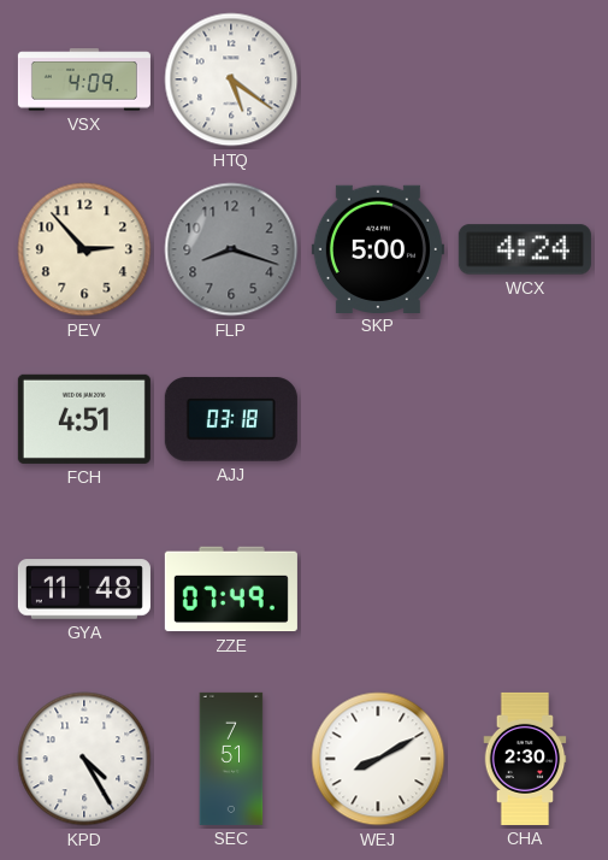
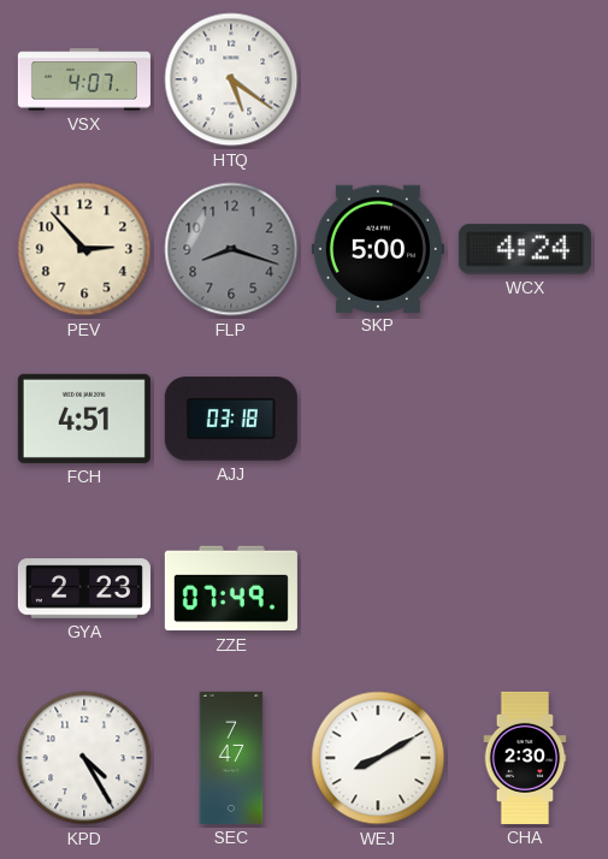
VSX: 4:09 -> 4:07 (84, 79)
GYA: 11:48 -> 2:23 (84, 588)
SEC: 7:51 -> 7:47 (231, 758)
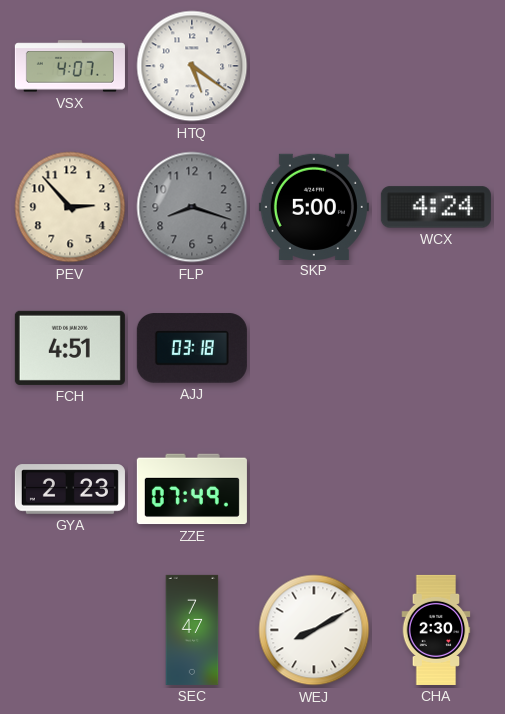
KPD: 4:25 -> none (84, 758)
